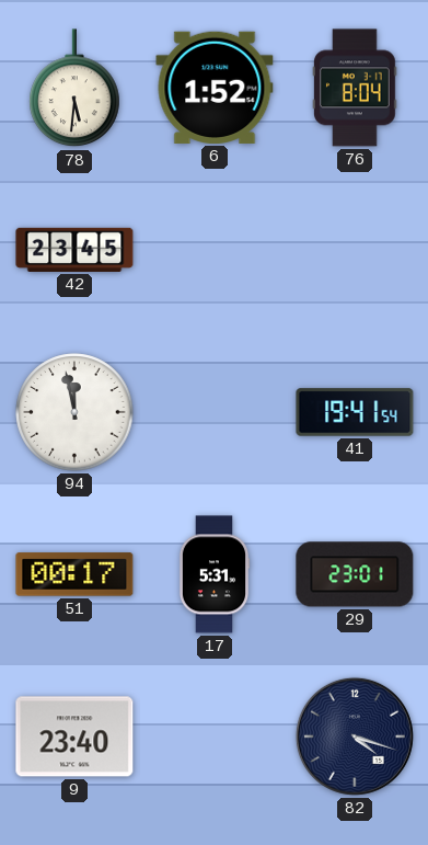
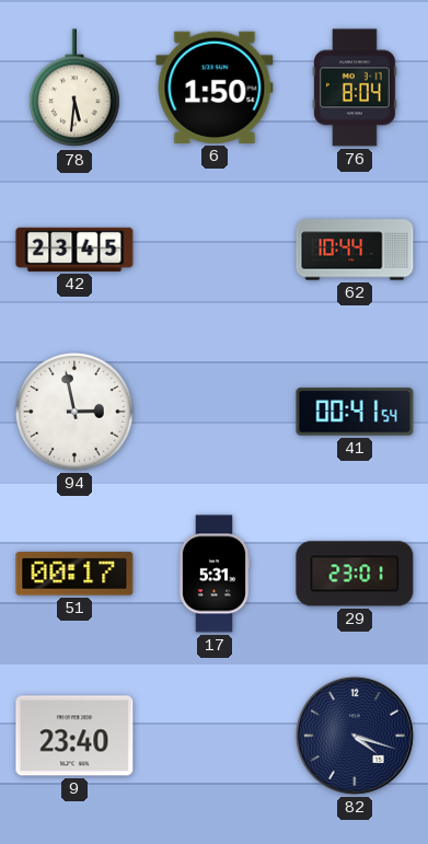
6: 1:52 -> 1:50 (215, 88)
62: none -> 10:44 (355, 250)
94: 11:58 -> 2:58 (74, 412)
41: 19:41 -> 00:41 (355, 412)
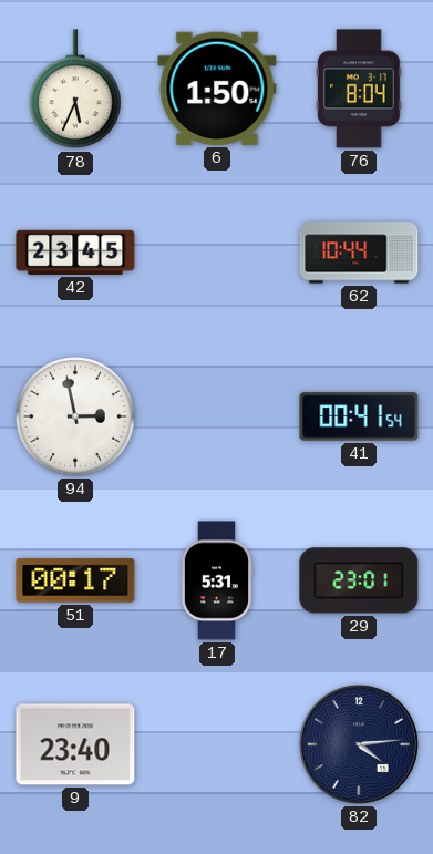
78: 5:31 -> 5:34 (75, 90)
82: 4:18 -> 4:14 (359, 744)
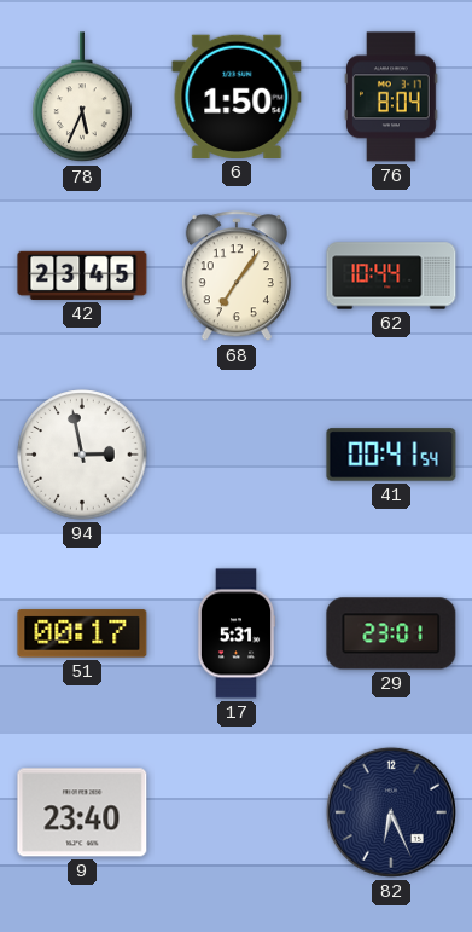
68: none -> 7:06 (237, 277)
82: 4:14 -> 6:26 (391, 812)
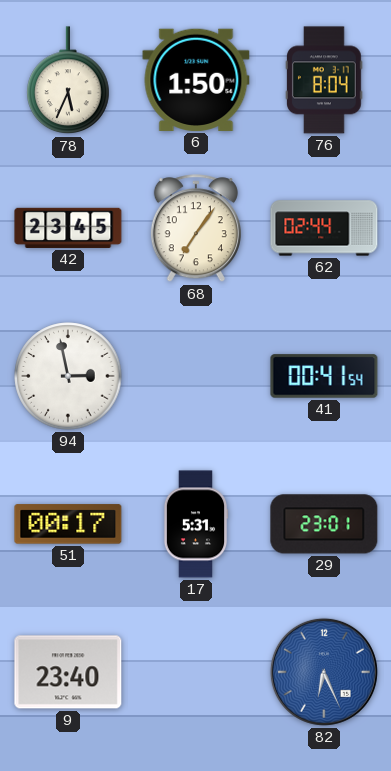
62: 10:44 -> 02:44 (324, 228)
82 dial: navy -> blue (324, 672)
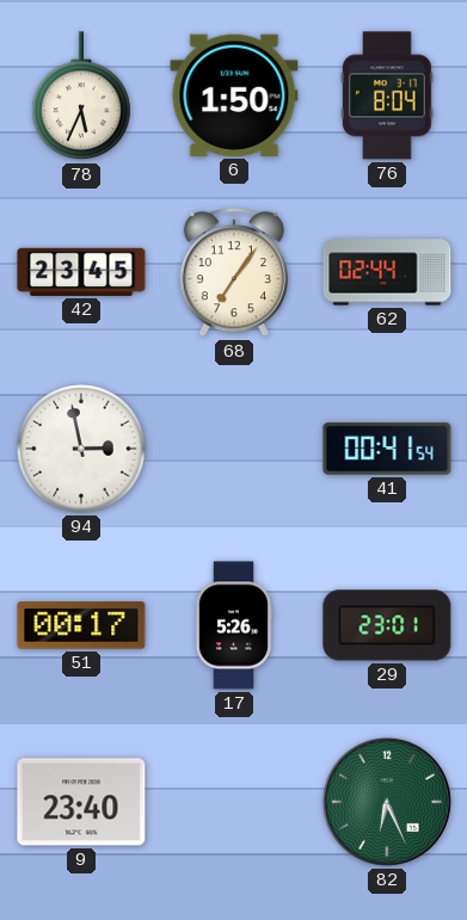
17: 5:31 -> 5:26 (234, 625)
82 dial: blue -> green (387, 802)
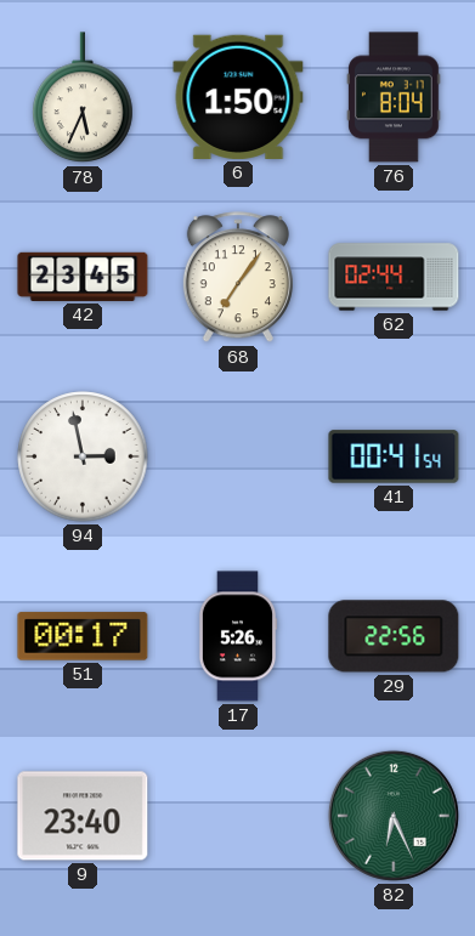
29: 23:01 -> 22:56 (394, 636)
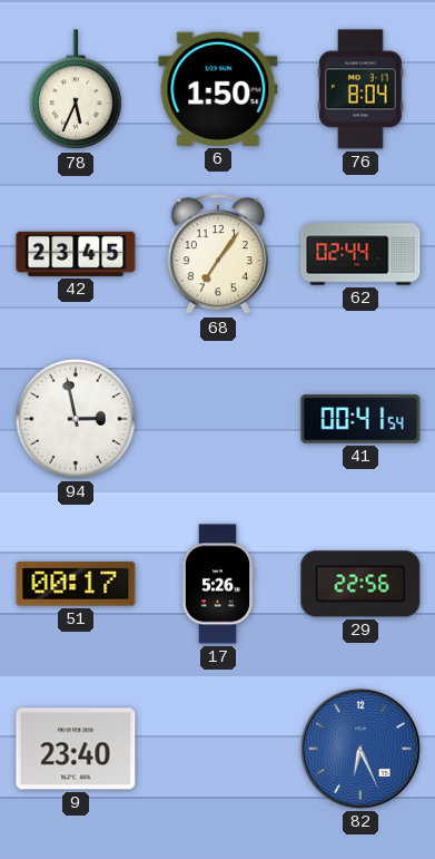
82 dial: green -> blue (360, 749)
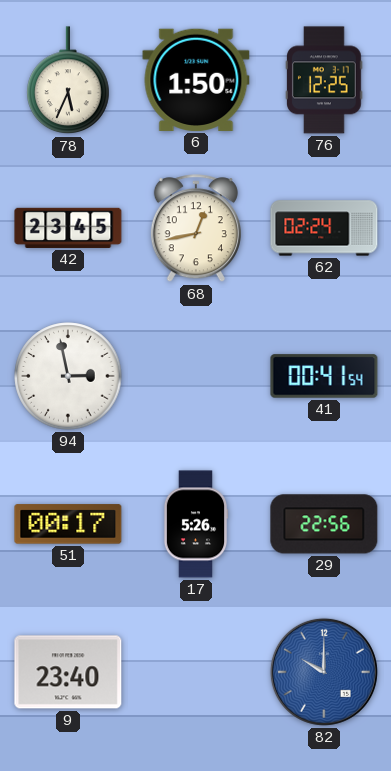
76: 8:04 -> 12:25 (325, 80)
68: 7:06 -> 12:43 (196, 229)
62: 02:44 -> 02:24 (324, 228)
82: 6:26 -> 10:00 (324, 672)
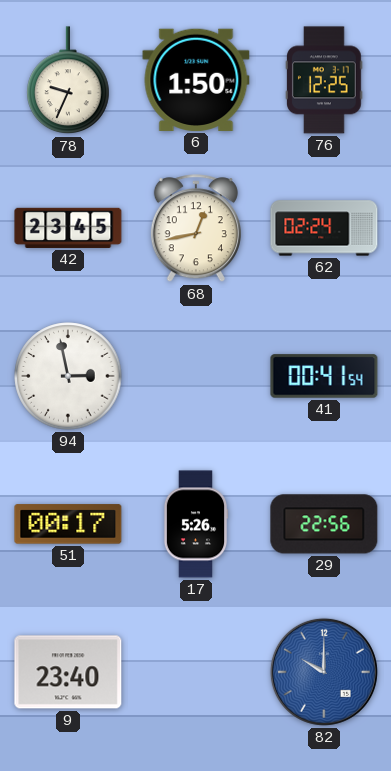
78: 5:34 -> 9:34 (68, 81)
